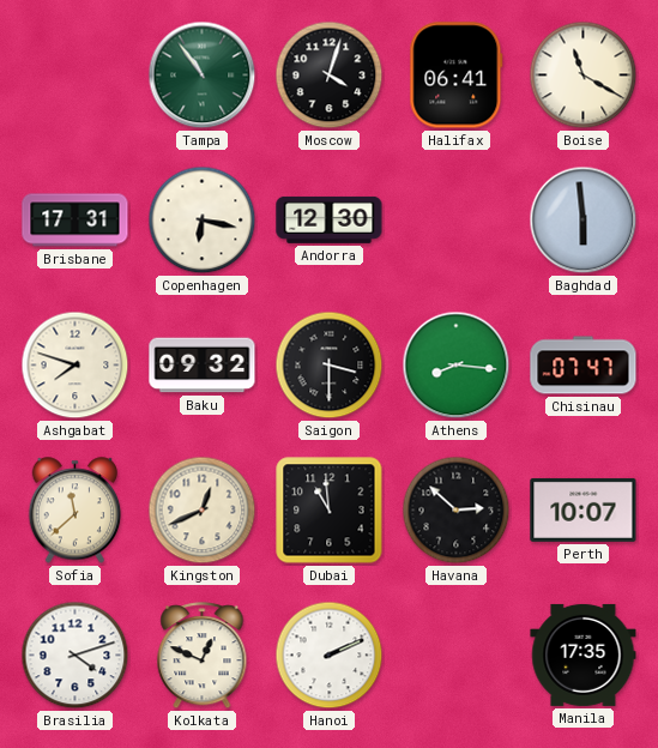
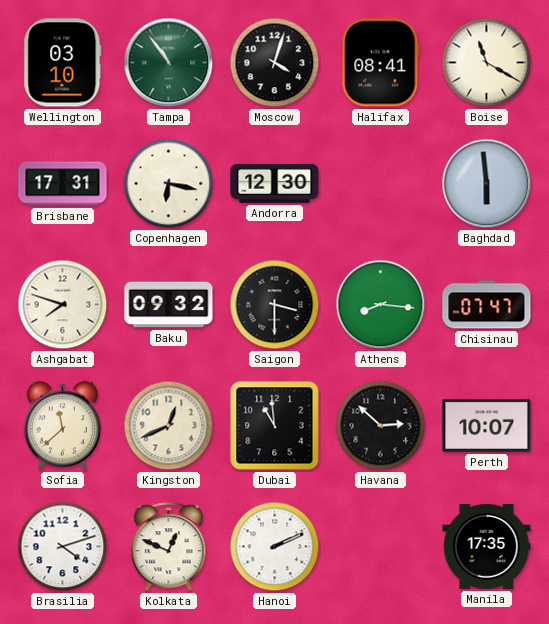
Wellington: none -> 03:10 (63, 63)
Halifax: 06:41 -> 08:41 (381, 63)
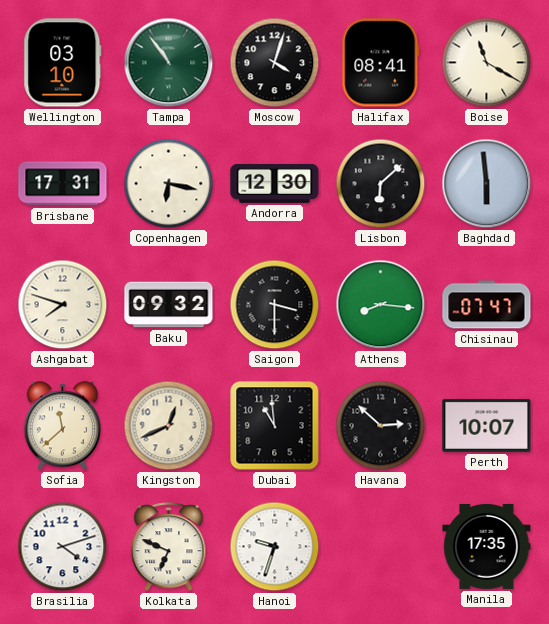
Lisbon: none -> 6:08 (381, 184)
Kolkata: 12:49 -> 6:49 (169, 547)
Hanoi: 2:11 -> 9:33 (275, 547)
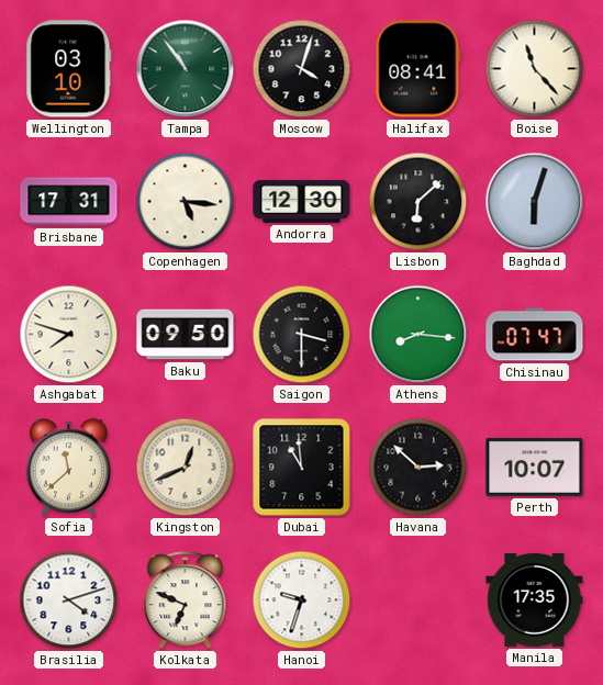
Boise: 11:20 -> 11:23 (535, 69)
Copenhagen: 6:17 -> 5:16 (186, 202)
Baghdad: 5:59 -> 6:03 (535, 202)
Baku: 09:32 -> 09:50 (186, 335)
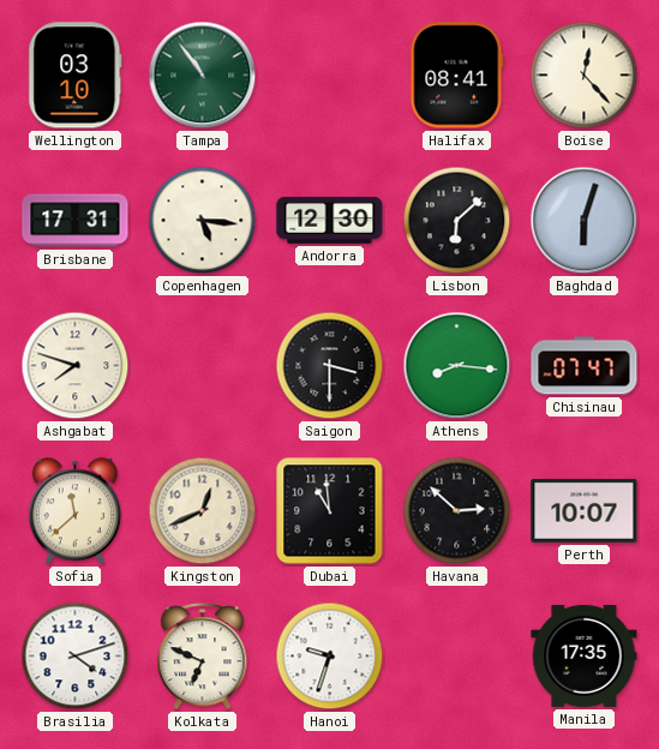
Moscow: 4:03 -> none (302, 69)
Boise: 11:23 -> 12:23 (585, 76)
Baku: 09:50 -> none (186, 335)
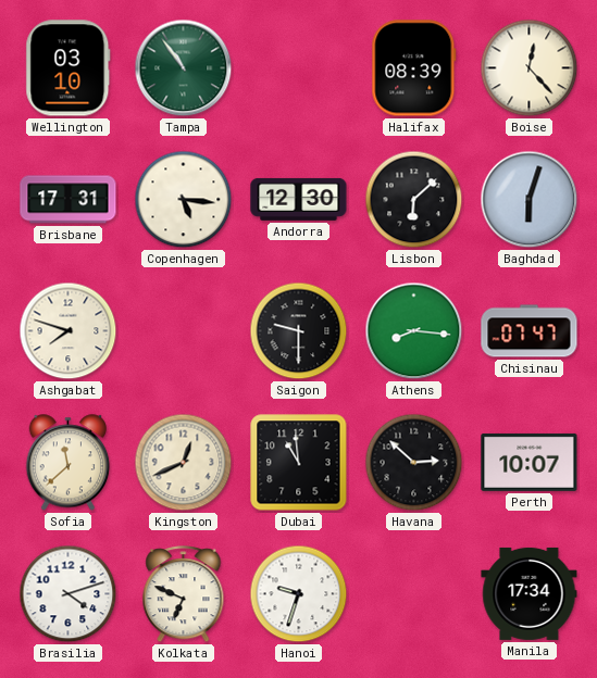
Halifax: 08:41 -> 08:39 (414, 68)
Saigon: 3:30 -> 9:30 (299, 331)
Manila: 17:35 -> 17:34 (530, 593)
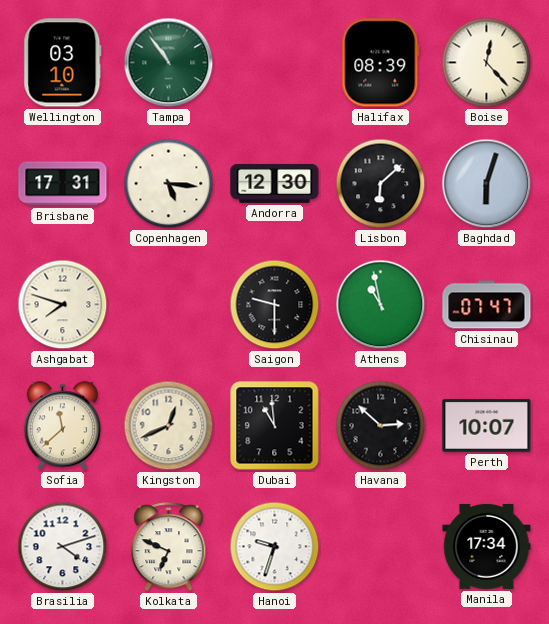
Athens: 8:16 -> 10:58 (381, 305)
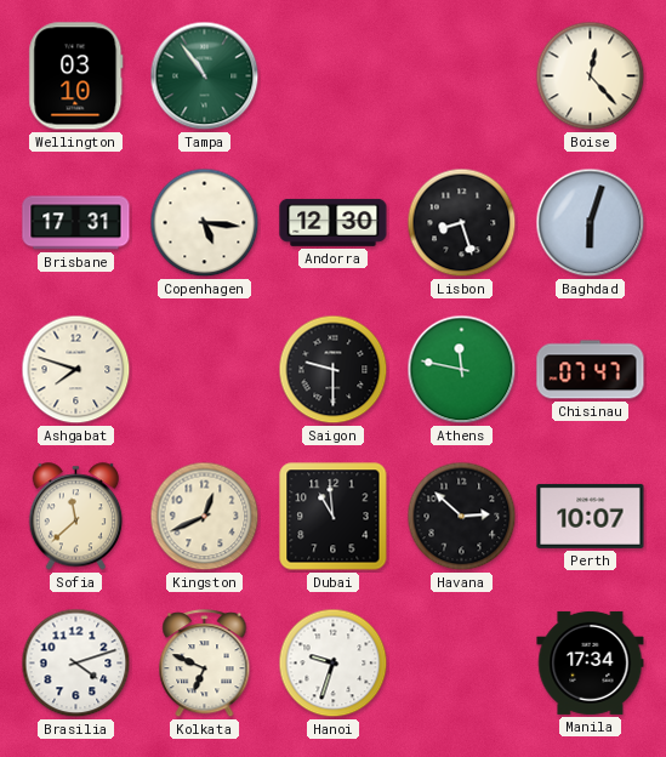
Halifax: 08:39 -> none (381, 63)
Lisbon: 6:08 -> 8:27 (462, 223)
Athens: 10:58 -> 11:47 (462, 370)
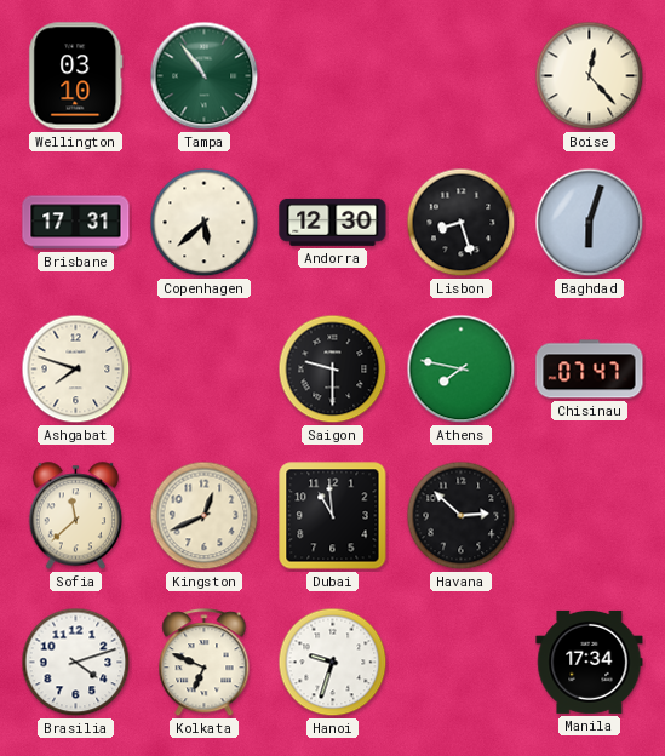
Copenhagen: 5:16 -> 5:38 (205, 223)
Athens: 11:47 -> 7:47 (462, 370)
Perth: 10:07 -> none (591, 516)
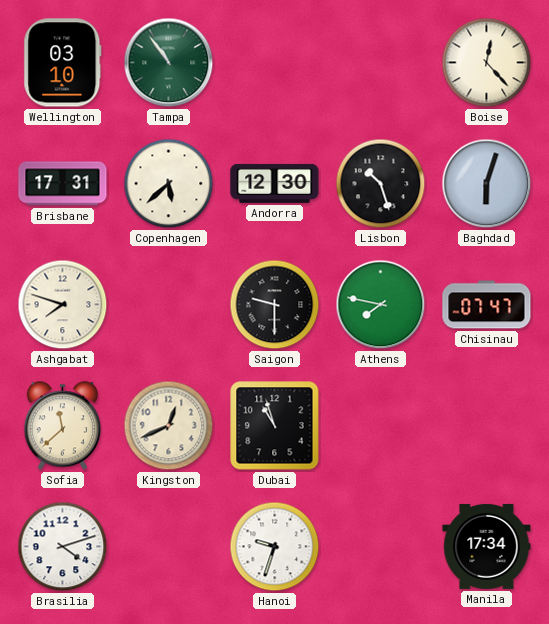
Lisbon: 8:27 -> 10:27 (381, 184)
Dubai: 10:59 -> 10:57 (275, 426)
Havana: 2:52 -> none (462, 516)
Kolkata: 6:49 -> none (205, 663)
